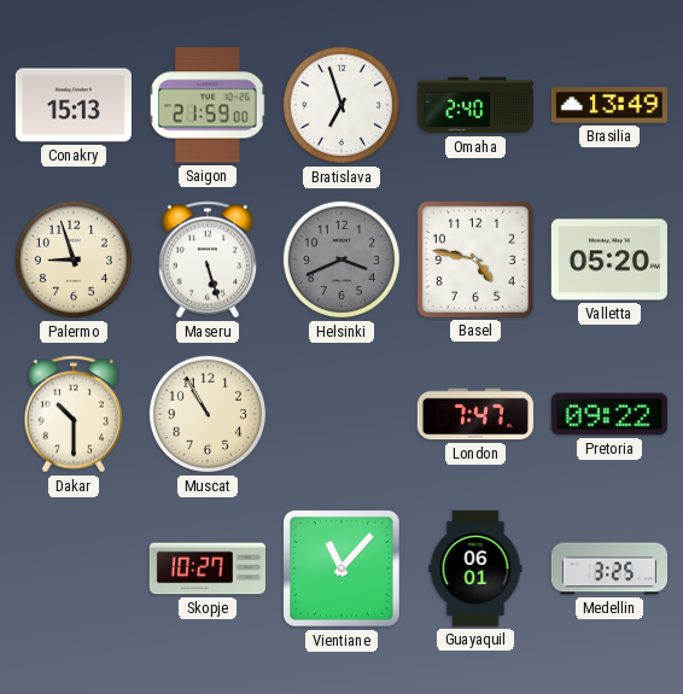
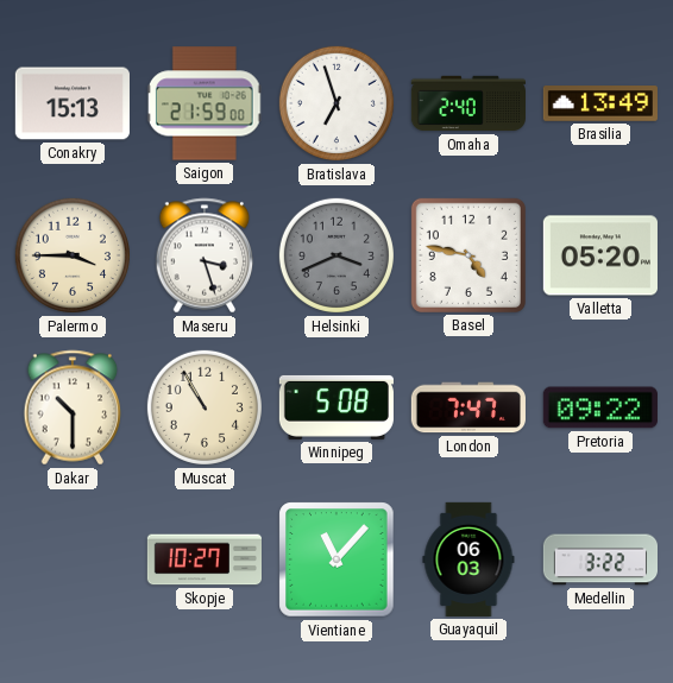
Palermo: 8:57 -> 3:45 (73, 255)
Maseru: 5:27 -> 3:27 (205, 255)
Winnipeg: none -> 5:08 (336, 407)
Guayaquil: 06:01 -> 06:03 (468, 559)
Medellin: 3:25 -> 3:22 (599, 559)
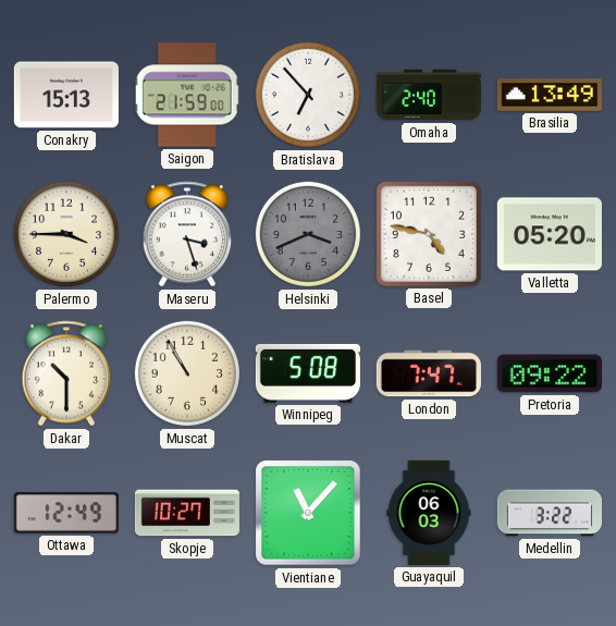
Bratislava: 6:57 -> 6:53 (308, 95)
Ottawa: none -> 12:49 (66, 513)
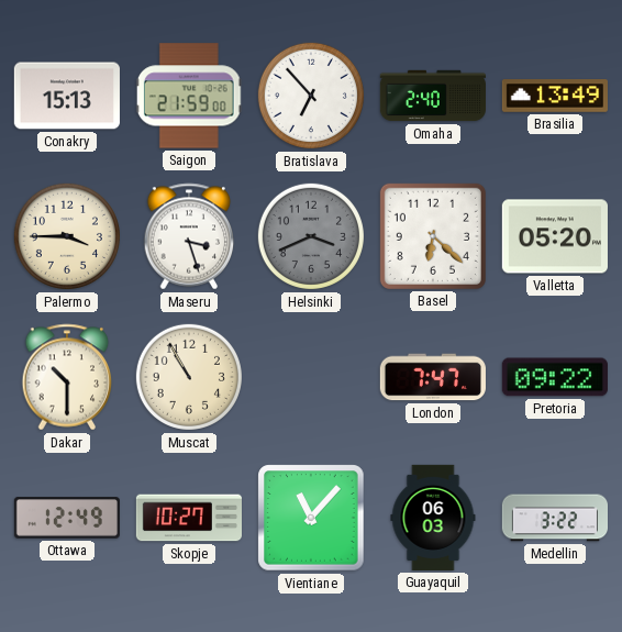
Basel: 4:47 -> 6:22 (433, 236)
Winnipeg: 5:08 -> none (308, 373)
